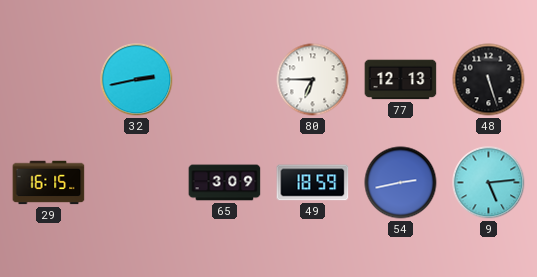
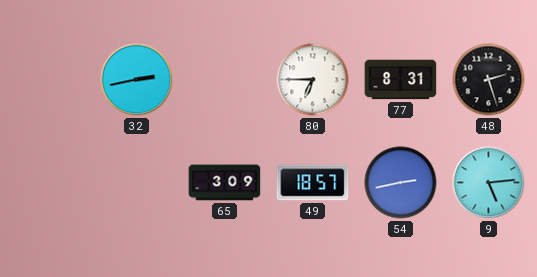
77: 12:13 -> 8:31 (401, 80)
48: 5:27 -> 2:27 (489, 80)
29: 16:15 -> none (49, 183)
49: 18:59 -> 18:57 (313, 183)
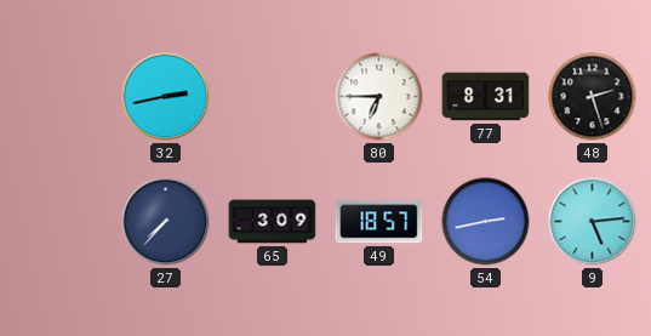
27: none -> 7:37 (166, 222)
